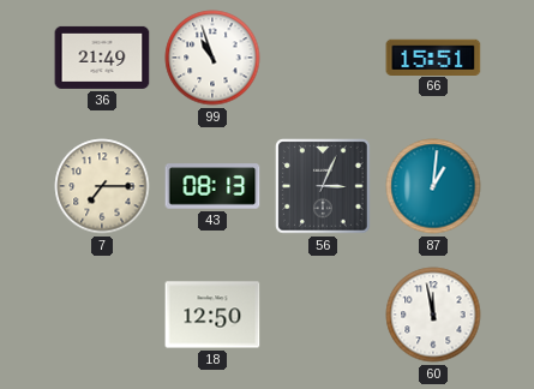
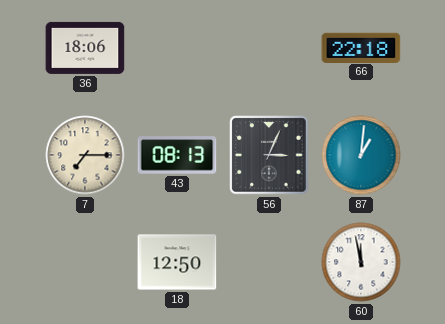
36: 21:49 -> 18:06 (85, 48)
99: 10:57 -> none (212, 58)
66: 15:51 -> 22:18 (361, 47)
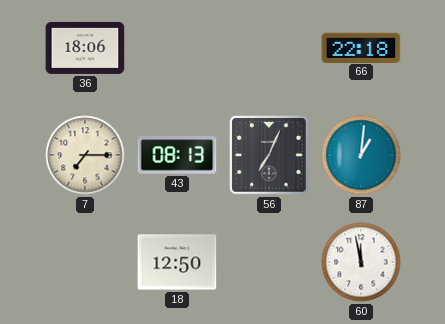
56: 3:04 -> 7:04 (269, 155)
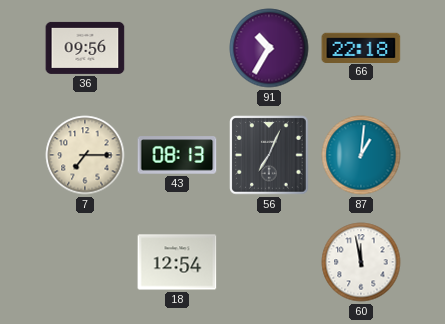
36: 18:06 -> 09:56 (85, 48)
91: none -> 10:35 (269, 48)
18: 12:50 -> 12:54 (177, 262)
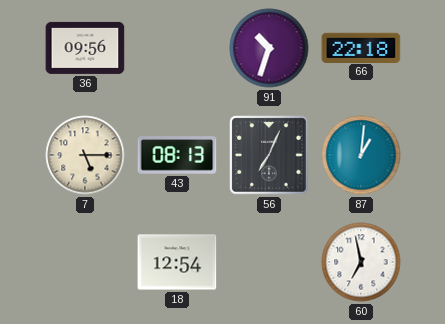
91: 10:35 -> 10:33 (269, 48)
7: 7:15 -> 5:15 (85, 155)
60: 11:58 -> 6:58 (361, 262)
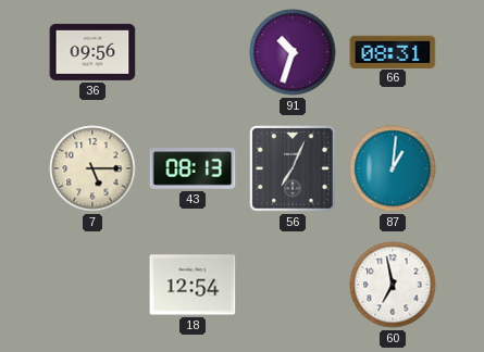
66: 22:18 -> 08:31 (393, 51)
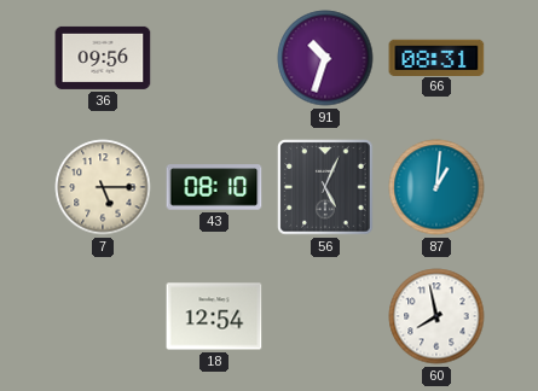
43: 08:13 -> 08:10 (214, 187)
56: 7:04 -> 5:04 (325, 187)
60: 6:58 -> 7:58 (436, 316)
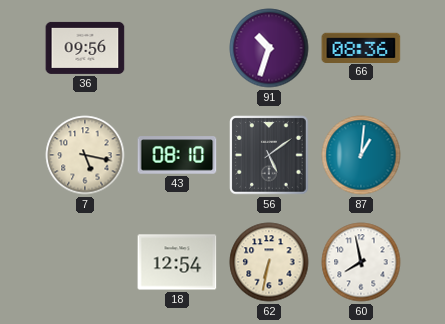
66: 08:31 -> 08:36 (361, 47)
7: 5:15 -> 5:17 (85, 155)
56: 5:04 -> 5:09 (269, 155)
62: none -> 6:32 (269, 262)
